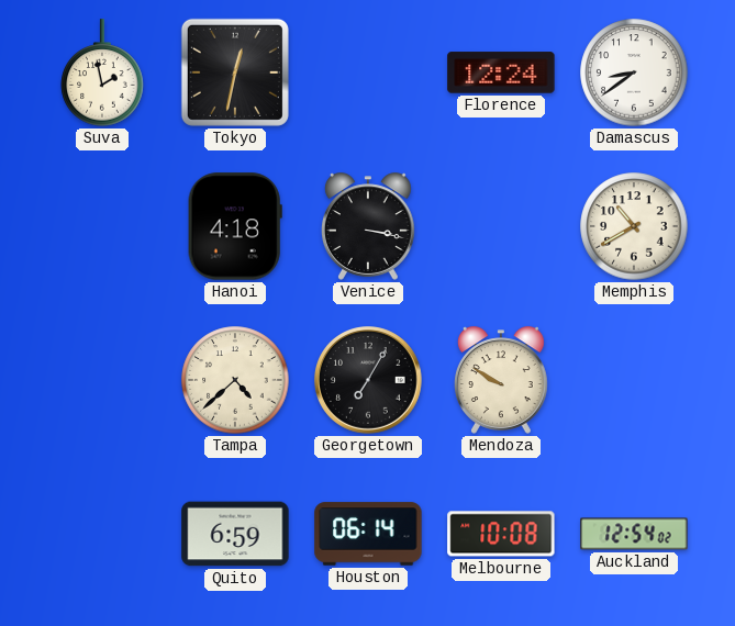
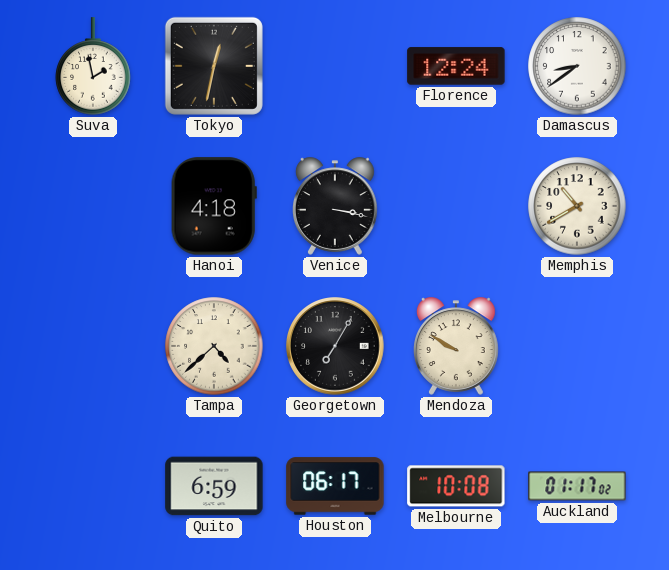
Houston: 06:14 -> 06:17 (335, 486)
Auckland: 12:54 -> 01:17 (577, 486)
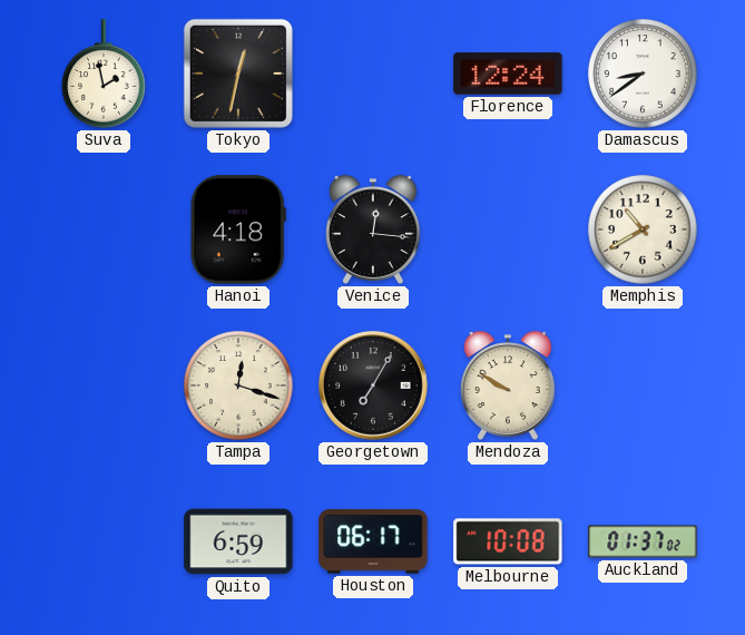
Venice: 3:17 -> 12:16 (374, 229)
Tampa: 4:38 -> 12:18 (238, 385)
Auckland: 01:17 -> 01:37 (643, 541)
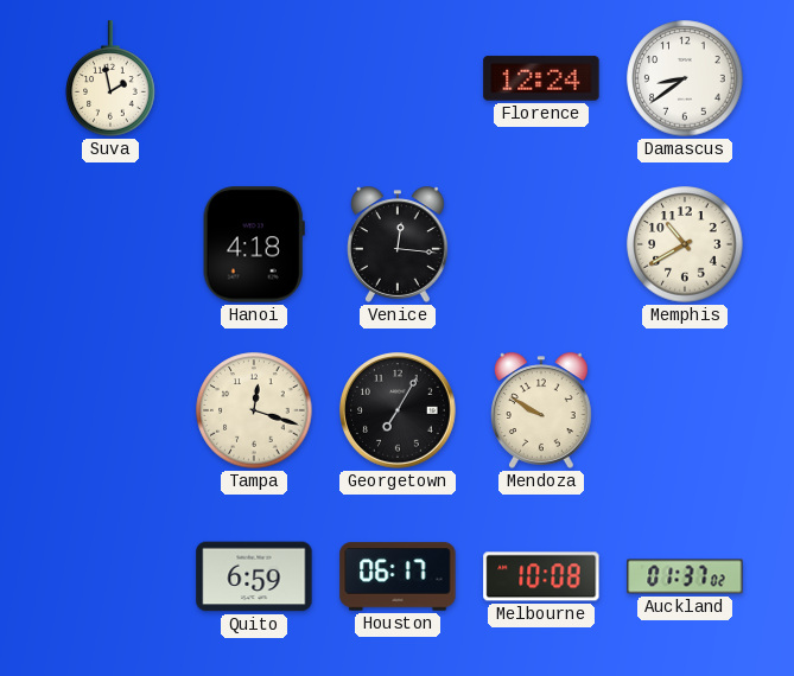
Tokyo: 12:32 -> none (238, 74)
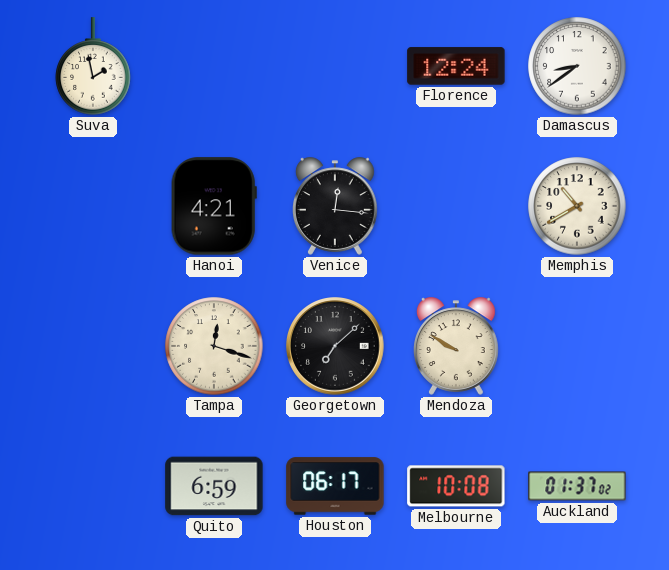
Hanoi: 4:18 -> 4:21 (214, 206)
Georgetown: 7:05 -> 7:08 (336, 347)
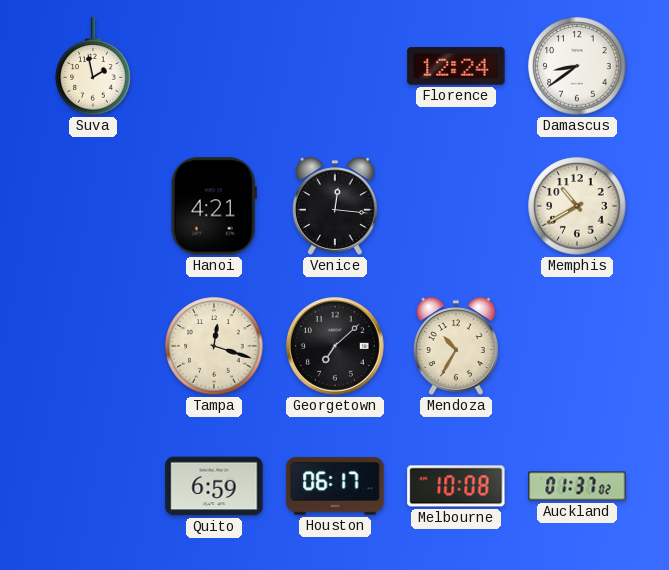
Mendoza: 9:50 -> 10:35 (457, 346)
